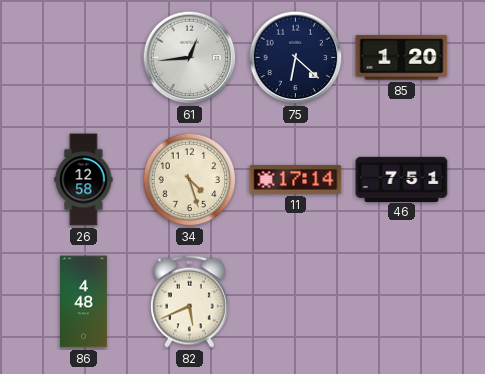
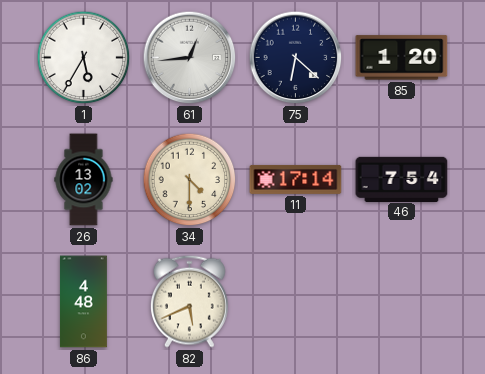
1: none -> 5:35 (84, 58)
26: 12:58 -> 13:02 (84, 180)
34: 4:27 -> 4:30 (190, 180)
46: 7:51 -> 7:54 (402, 179)
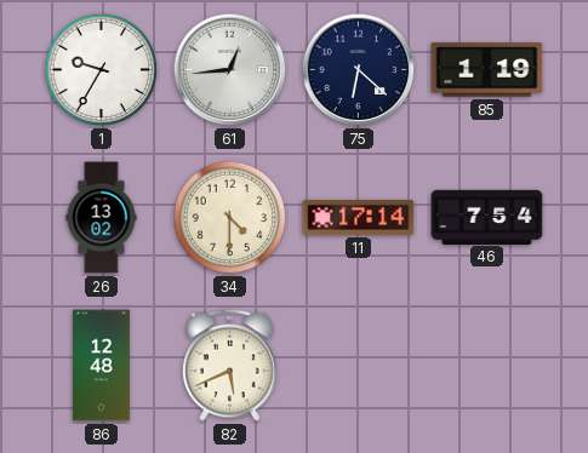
1: 5:35 -> 9:35 (102, 70)
85: 1:20 -> 1:19 (487, 70)
86: 4:48 -> 12:48 (101, 366)
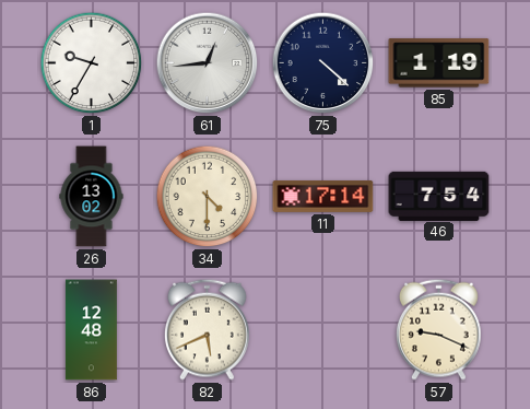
75: 6:22 -> 4:22 (323, 63)
57: none -> 9:19 (439, 329)
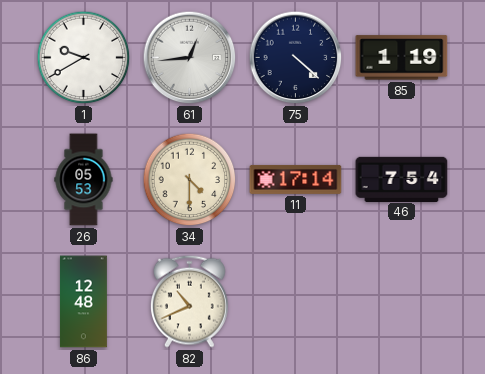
1: 9:35 -> 9:40 (84, 58)
26: 13:02 -> 05:53 (84, 180)
82: 5:41 -> 10:41 (190, 301)
57: 9:19 -> none (439, 329)
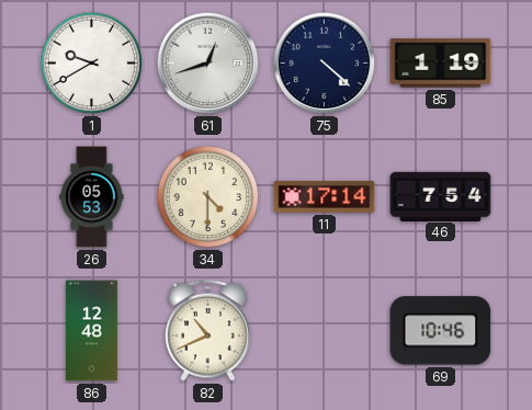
61: 12:44 -> 12:42 (208, 64)
69: none -> 10:46 (441, 331)
